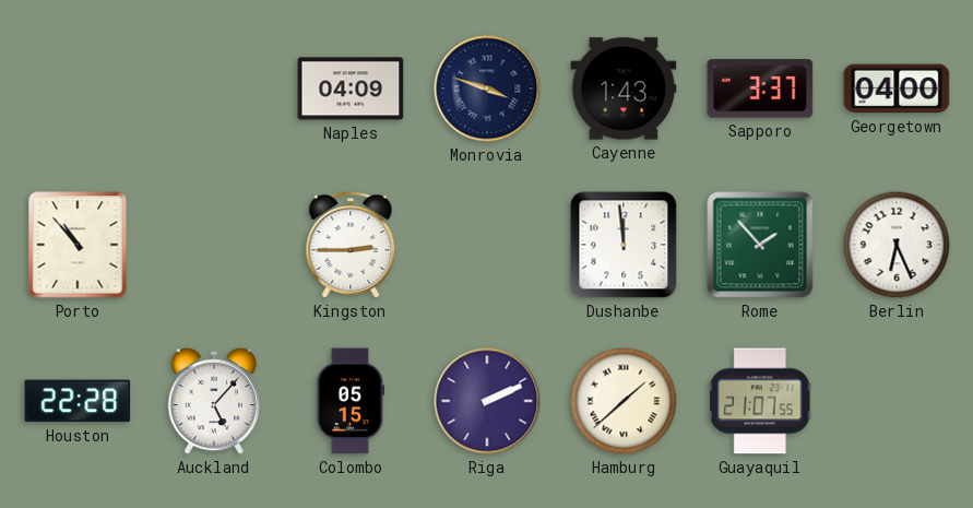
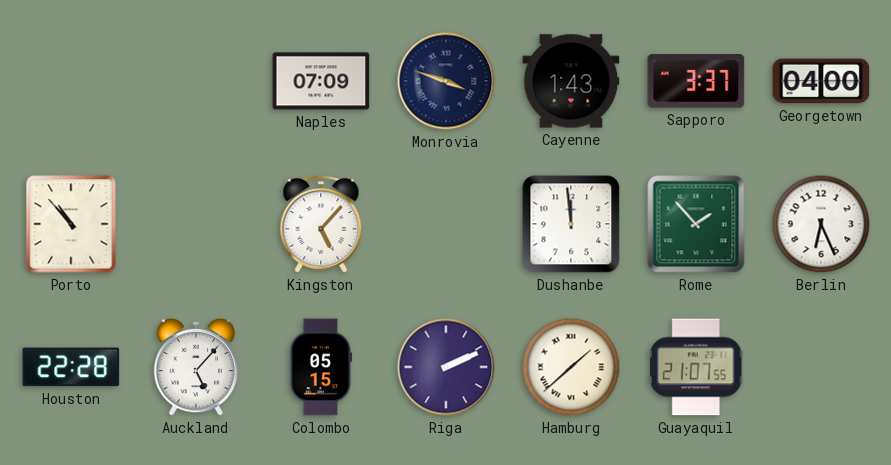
Naples: 04:09 -> 07:09 (321, 81)
Kingston: 2:45 -> 5:07 (321, 224)
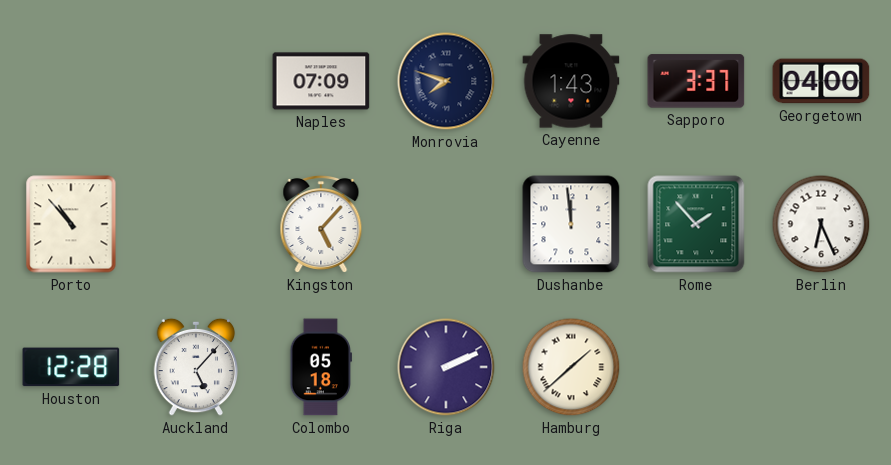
Monrovia: 3:48 -> 7:48 (446, 81)
Houston: 22:28 -> 12:28 (71, 367)
Colombo: 05:15 -> 05:18 (320, 367)
Guayaquil: 21:07 -> none (696, 367)
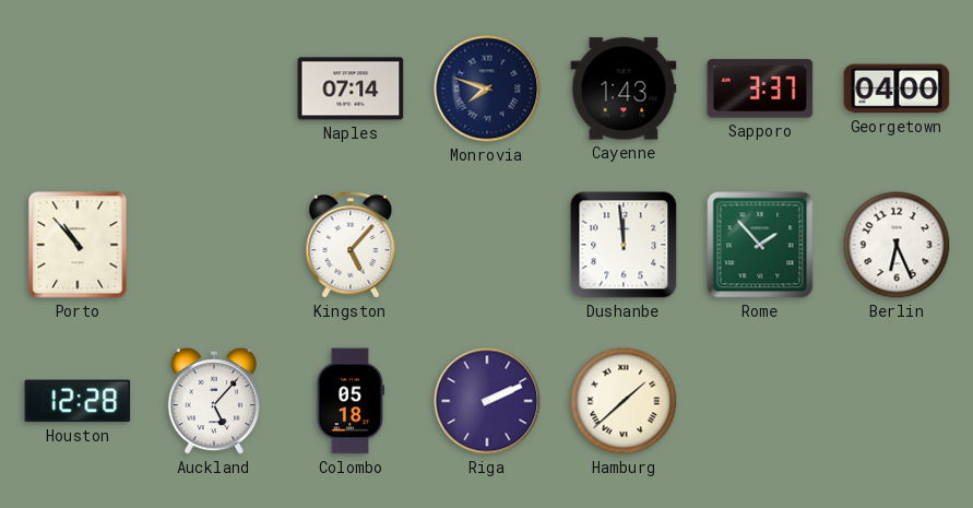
Naples: 07:09 -> 07:14 (351, 88)
